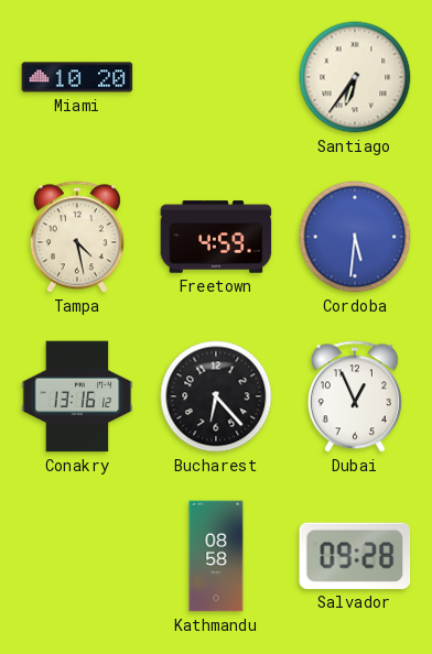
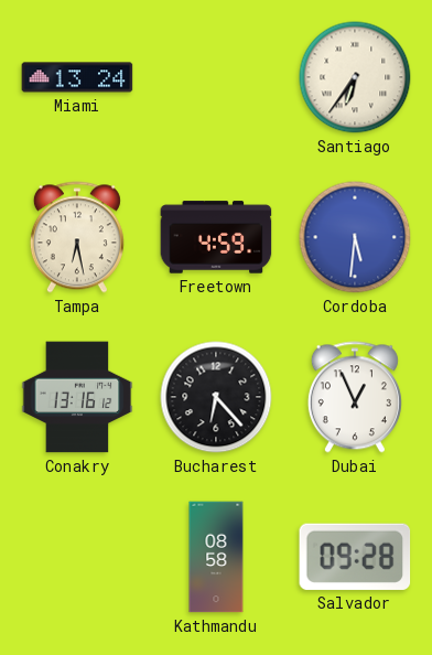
Miami: 10:20 -> 13:24 (77, 77)
Tampa: 4:28 -> 6:28 (77, 237)
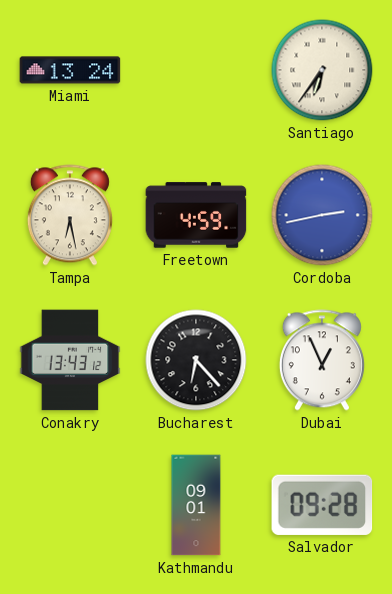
Cordoba: 5:31 -> 2:43 (322, 215)
Conakry: 13:16 -> 13:43 (70, 360)
Kathmandu: 08:58 -> 09:01 (196, 505)
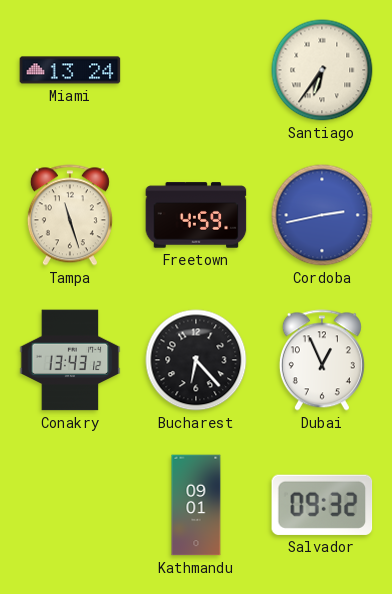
Tampa: 6:28 -> 11:27 (70, 215)
Salvador: 09:28 -> 09:32 (322, 505)
